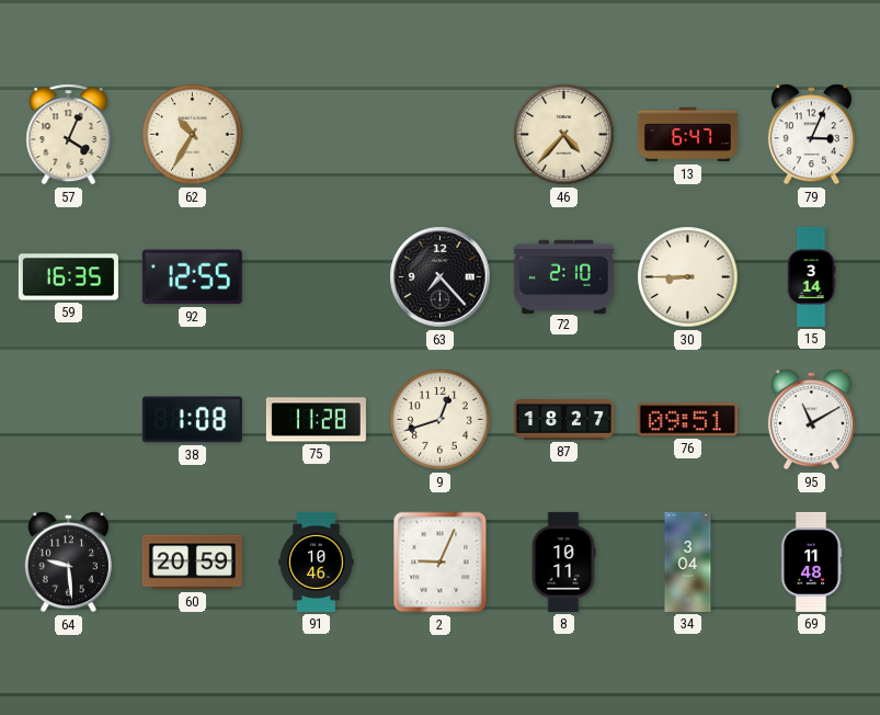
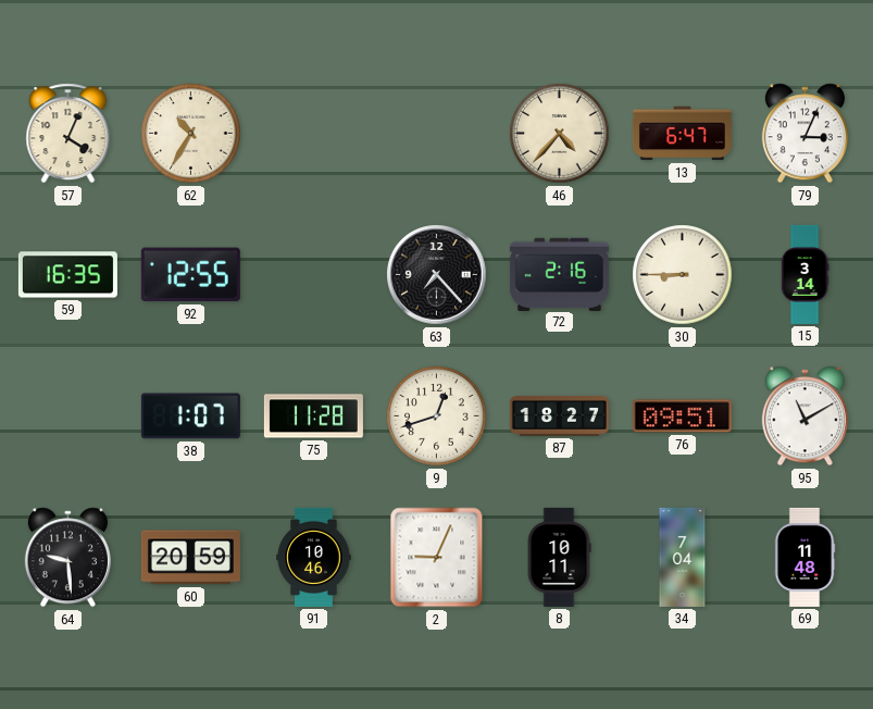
72: 2:10 -> 2:16 (559, 274)
38: 1:08 -> 1:07 (190, 416)
34: 3:04 -> 7:04 (683, 557)
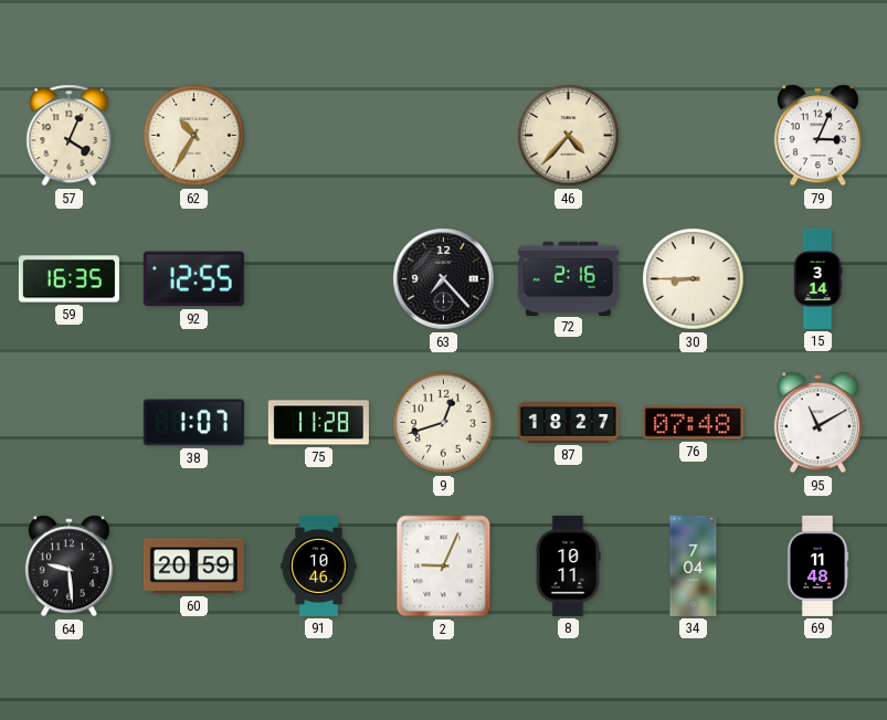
13: 6:47 -> none (682, 134)
76: 09:51 -> 07:48 (693, 423)
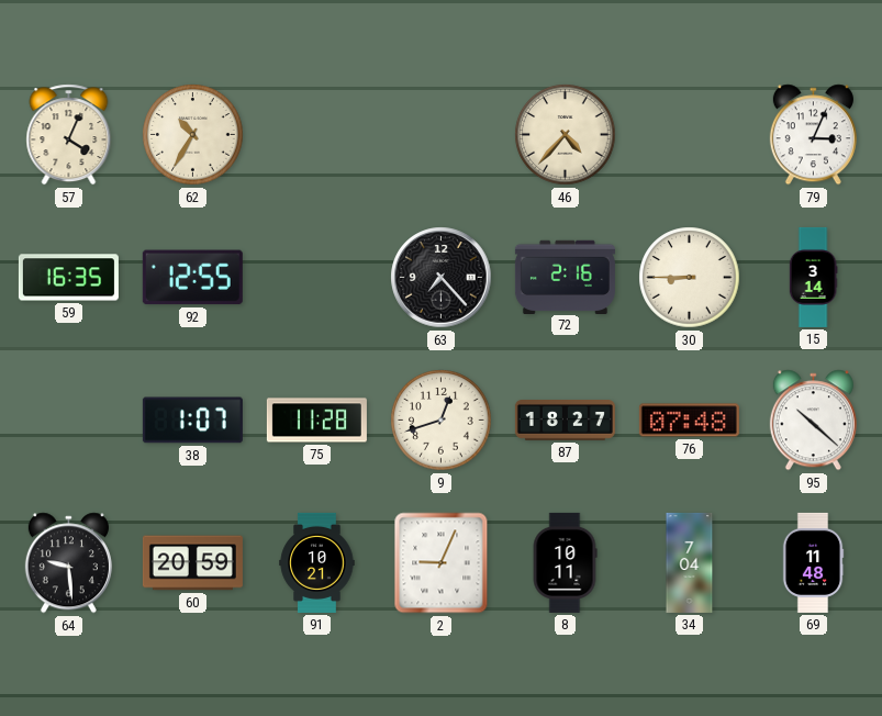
95: 11:10 -> 10:22 (813, 421)
91: 10:46 -> 10:21 (317, 562)
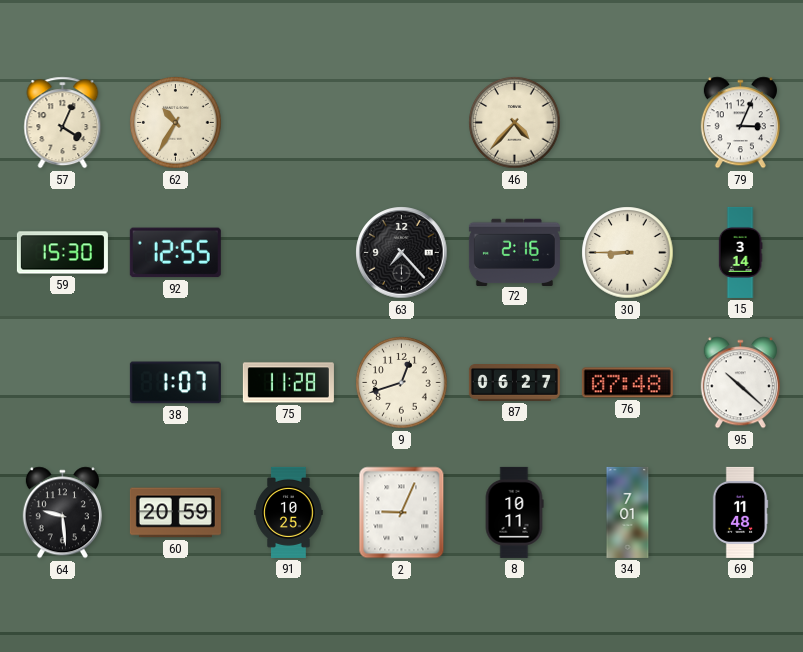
59: 16:35 -> 15:30 (62, 253)
87: 18:27 -> 06:27 (514, 383)
91: 10:21 -> 10:25 (289, 512)
34: 7:04 -> 7:01 (628, 512)
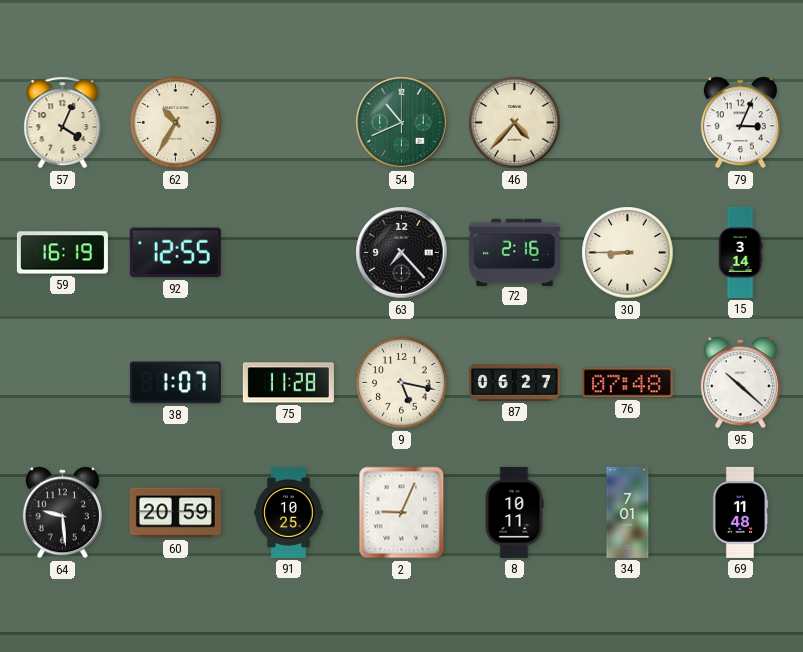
54: none -> 10:41 (402, 123)
59: 15:30 -> 16:19 (62, 253)
9: 12:42 -> 5:17 (402, 383)
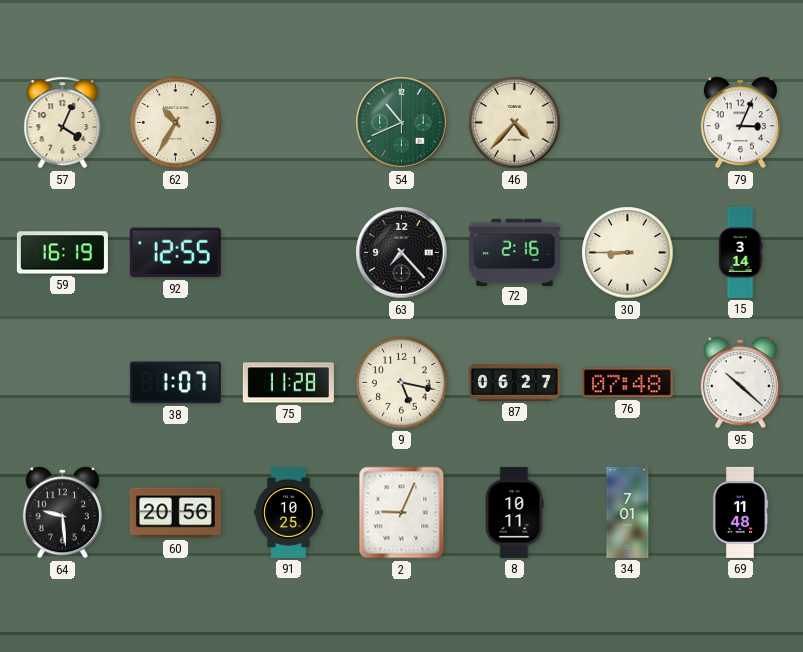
60: 20:59 -> 20:56 (175, 513)
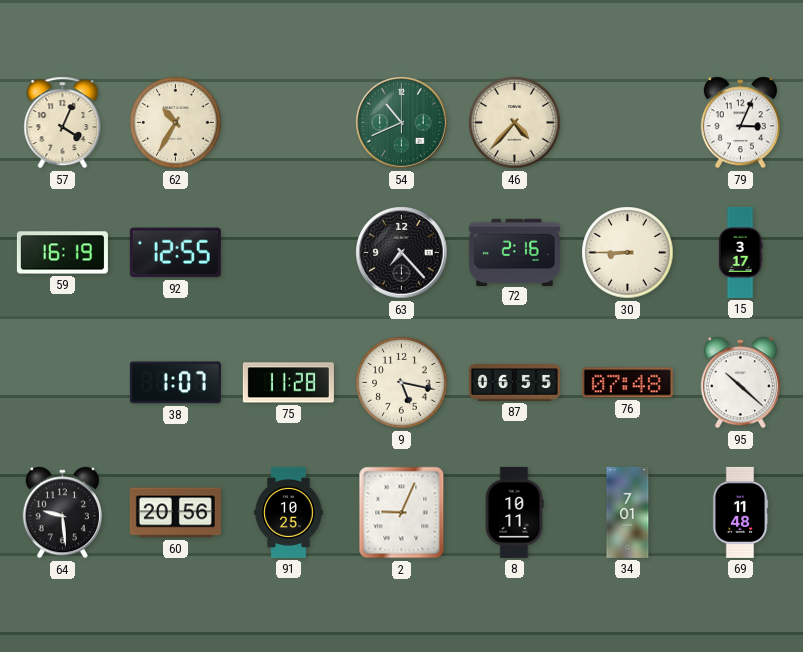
15: 3:14 -> 3:17 (740, 252)
87: 06:27 -> 06:55 (514, 383)
